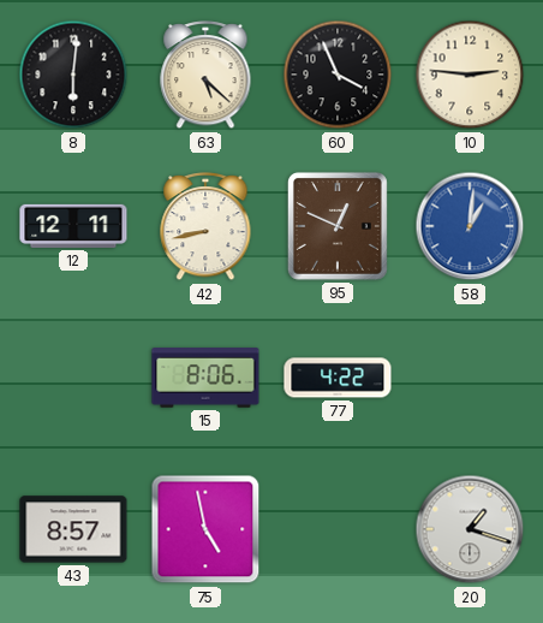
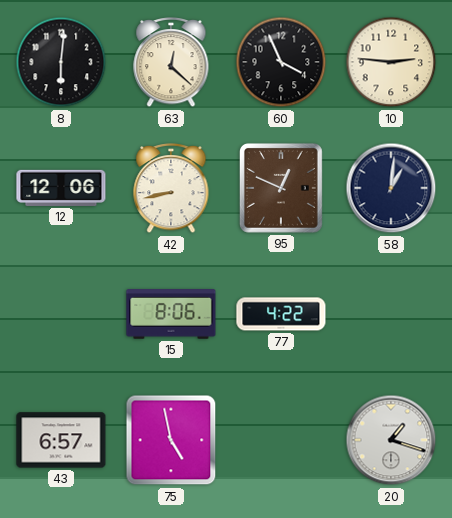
63: 5:22 -> 12:22 (171, 63)
12: 12:11 -> 12:06 (61, 188)
58 dial: blue -> navy (391, 188)
43: 8:57 -> 6:57 (61, 440)
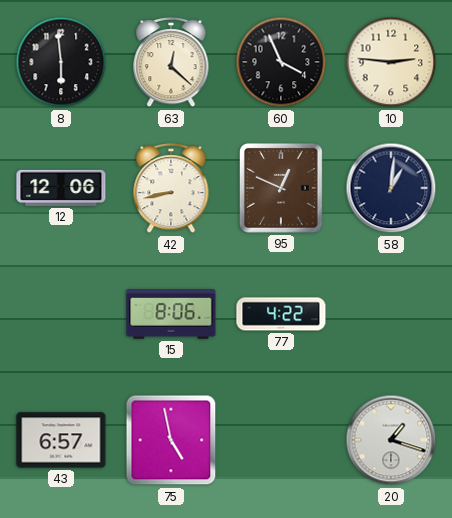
8: 6:01 -> 5:59 (61, 62)
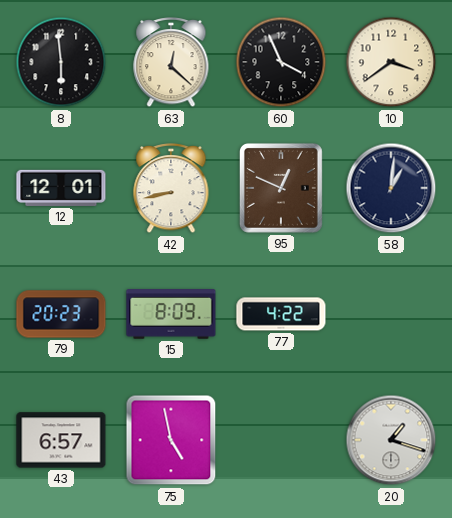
10: 2:46 -> 3:39 (391, 62)
12: 12:06 -> 12:01 (61, 188)
79: none -> 20:23 (61, 314)
15: 8:06 -> 8:09 (171, 315)
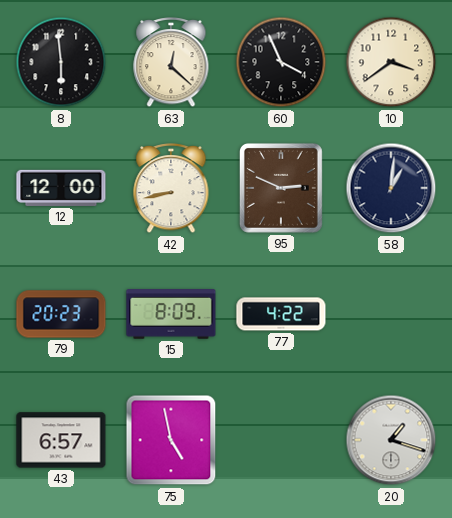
12: 12:01 -> 12:00 (61, 188)
95: 12:49 -> 2:49 (281, 188)
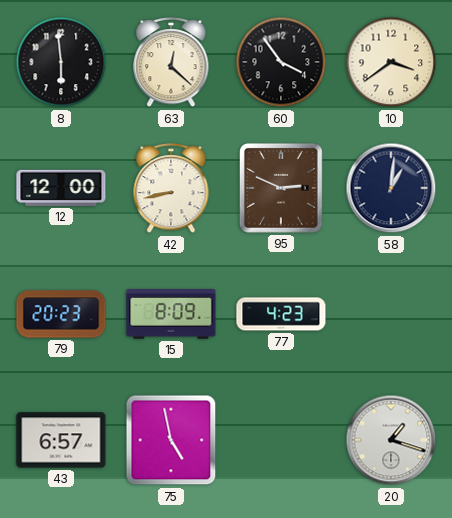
60: 3:56 -> 3:54 (281, 62)
77: 4:22 -> 4:23 (281, 314)
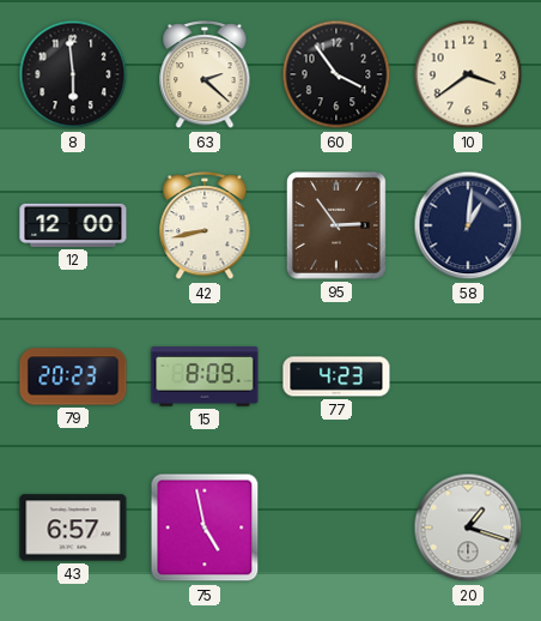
63: 12:22 -> 2:22 (205, 76)
95: 2:49 -> 2:54 (336, 225)
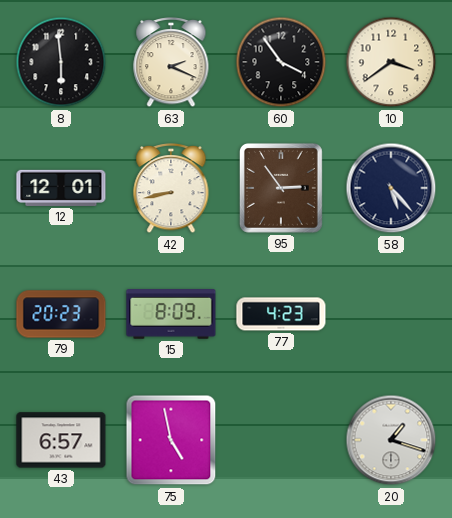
63: 2:22 -> 2:19 (171, 63)
12: 12:00 -> 12:01 (61, 188)
58: 1:01 -> 5:23 (391, 188)
